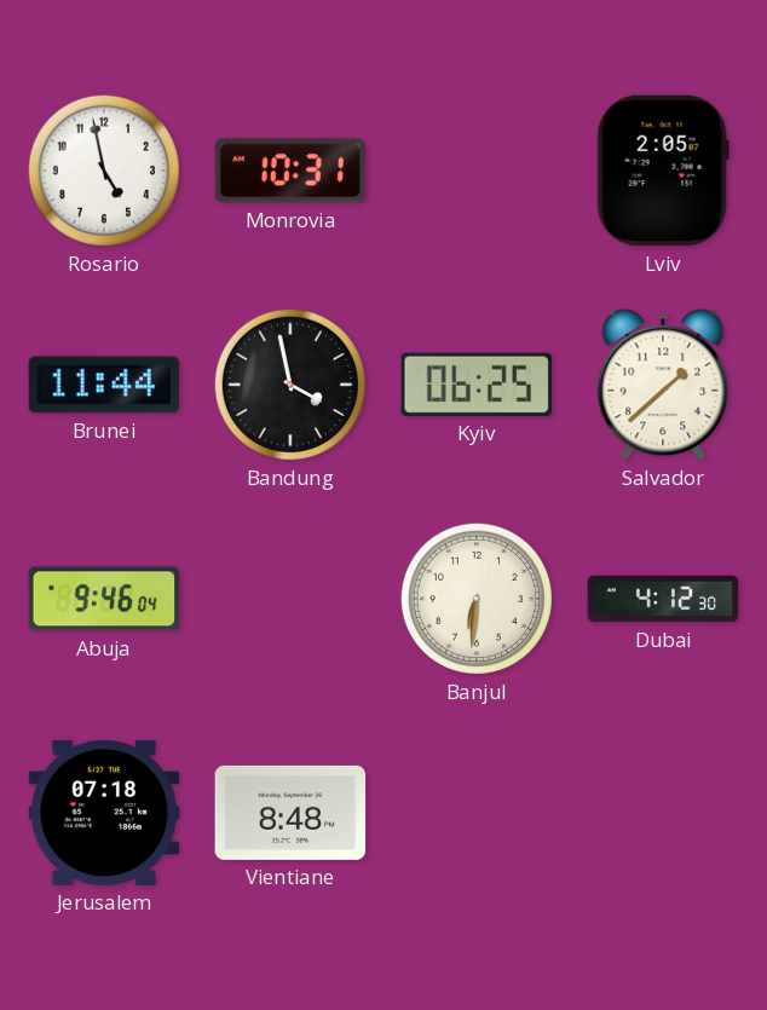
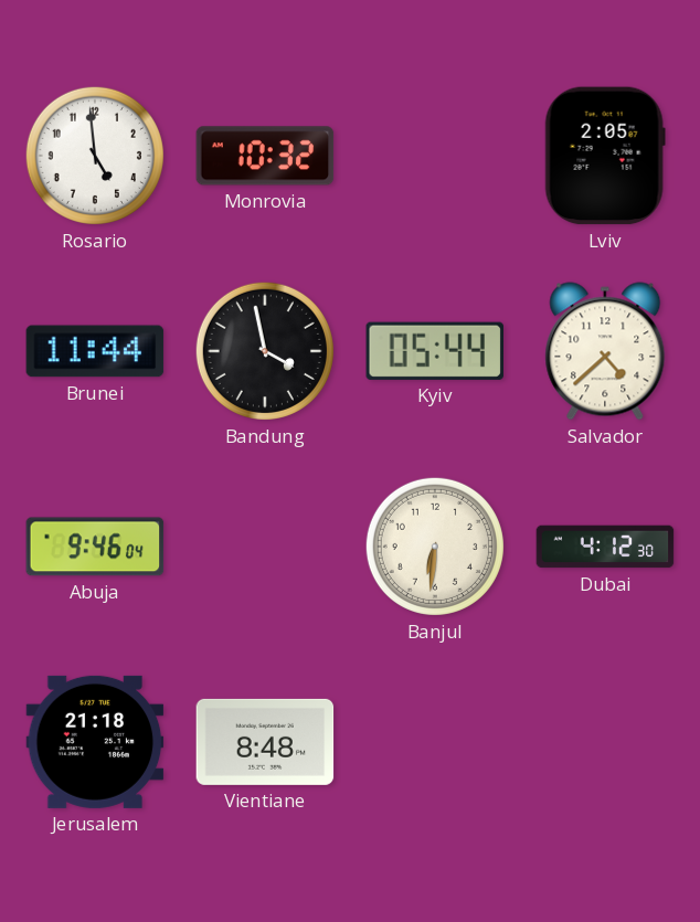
Rosario: 4:58 -> 4:59 (95, 156)
Monrovia: 10:31 -> 10:32 (265, 156)
Kyiv: 06:25 -> 05:44 (434, 351)
Salvador: 1:38 -> 4:38 (605, 351)
Jerusalem: 07:18 -> 21:18 (95, 742)
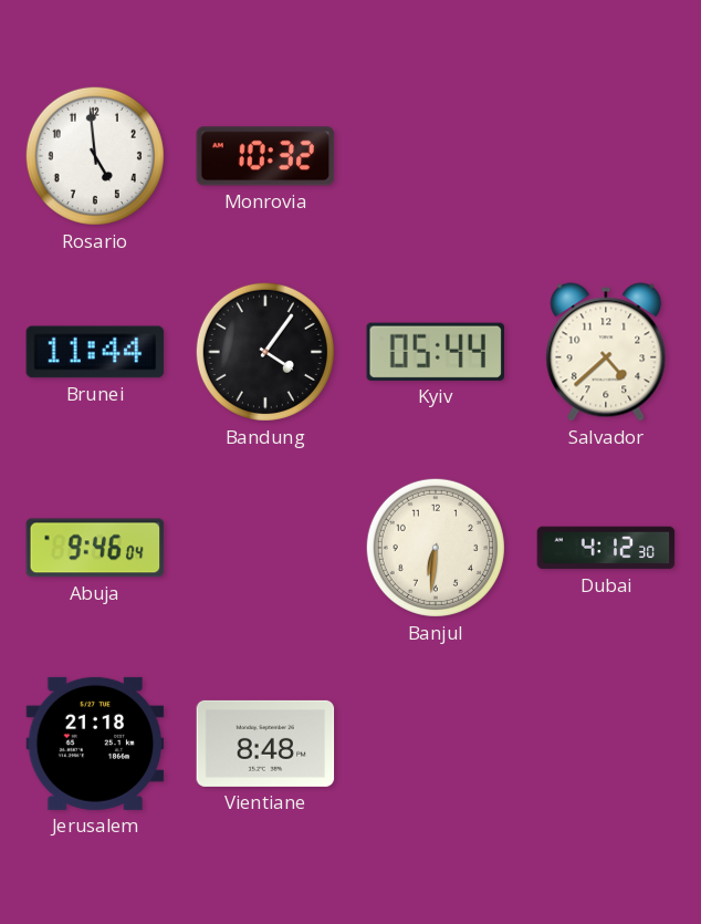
Lviv: 2:05 -> none (605, 156)
Bandung: 3:58 -> 4:06 (265, 352)
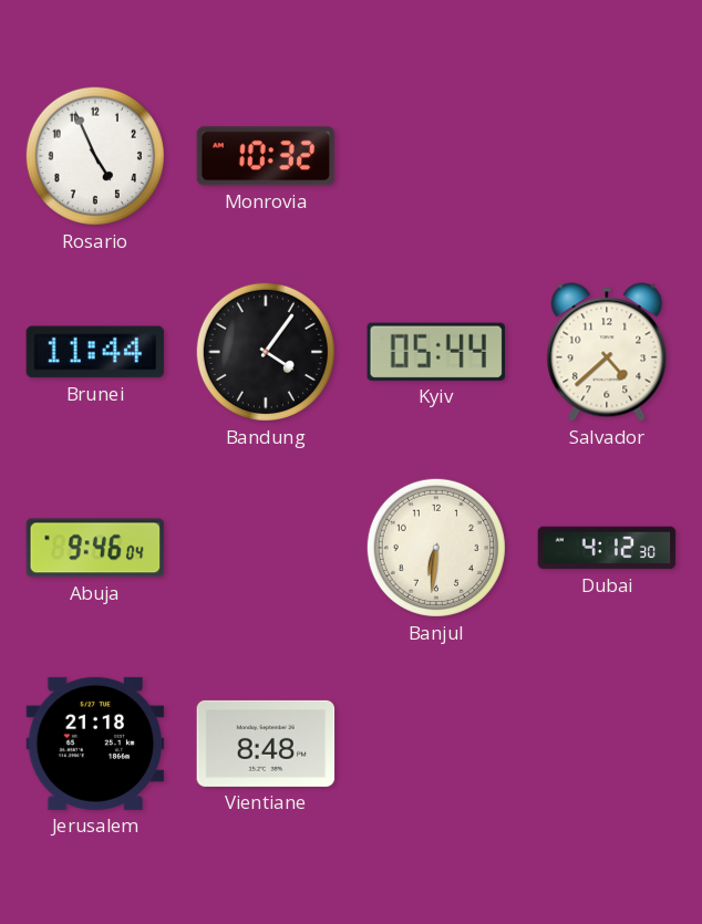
Rosario: 4:59 -> 4:56 (95, 156)
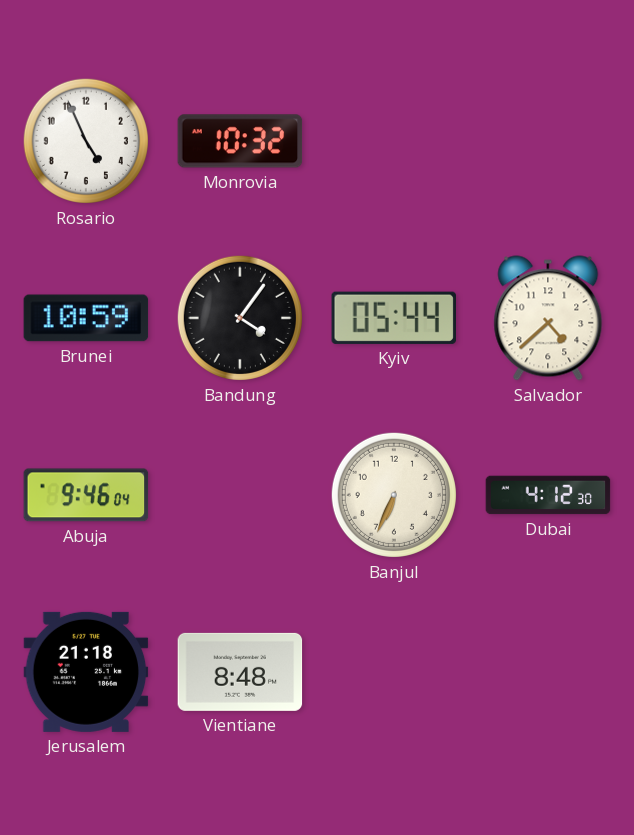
Brunei: 11:44 -> 10:59 (86, 318)
Banjul: 6:31 -> 6:34 (394, 495)
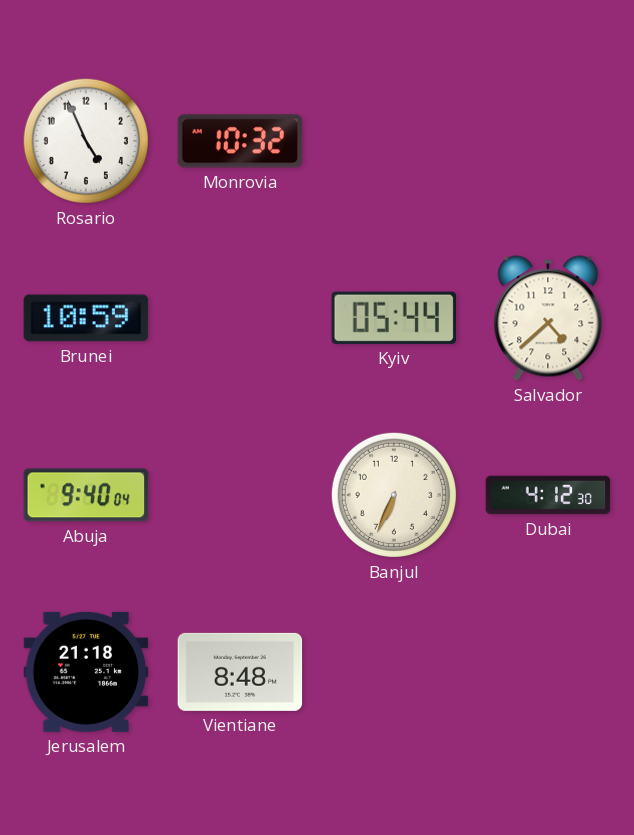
Bandung: 4:06 -> none (240, 318)
Abuja: 9:46 -> 9:40 (86, 495)
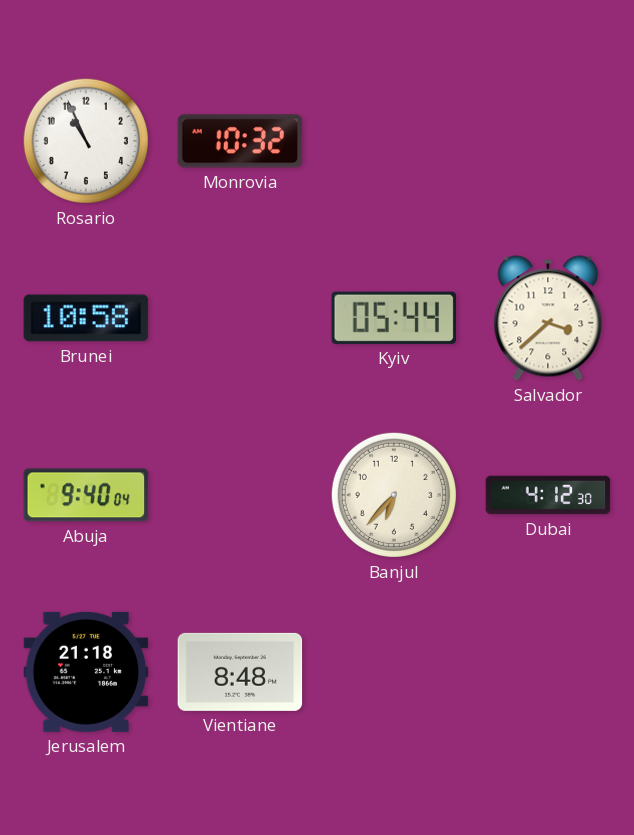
Rosario: 4:56 -> 10:56 (86, 141)
Brunei: 10:59 -> 10:58 (86, 318)
Salvador: 4:38 -> 3:38 (548, 318)
Banjul: 6:34 -> 6:37 (394, 495)
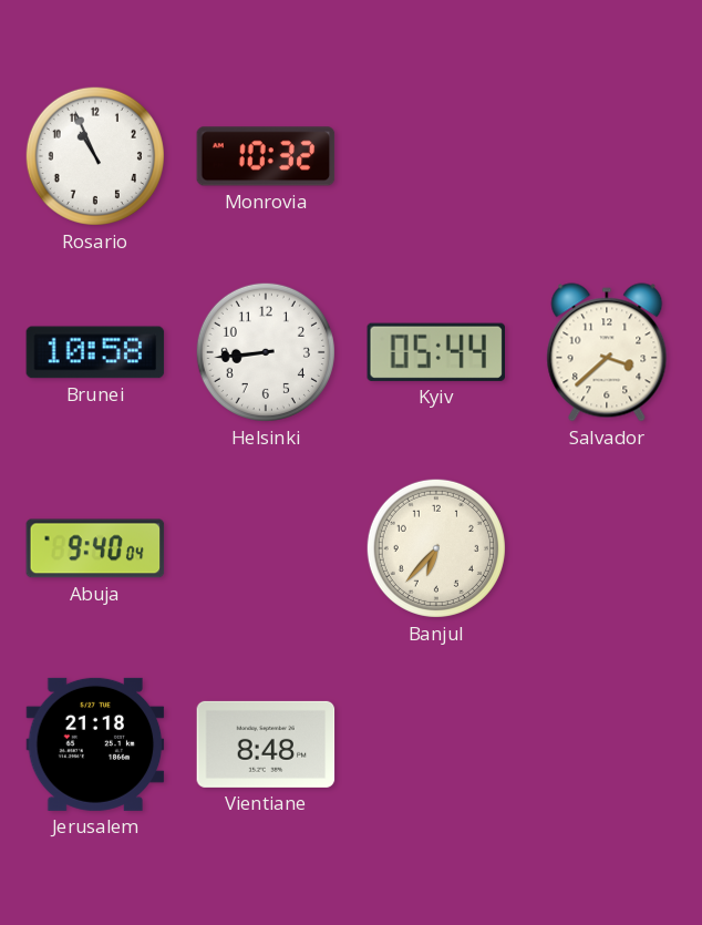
Helsinki: none -> 8:44 (266, 352)
Dubai: 4:12 -> none (548, 495)
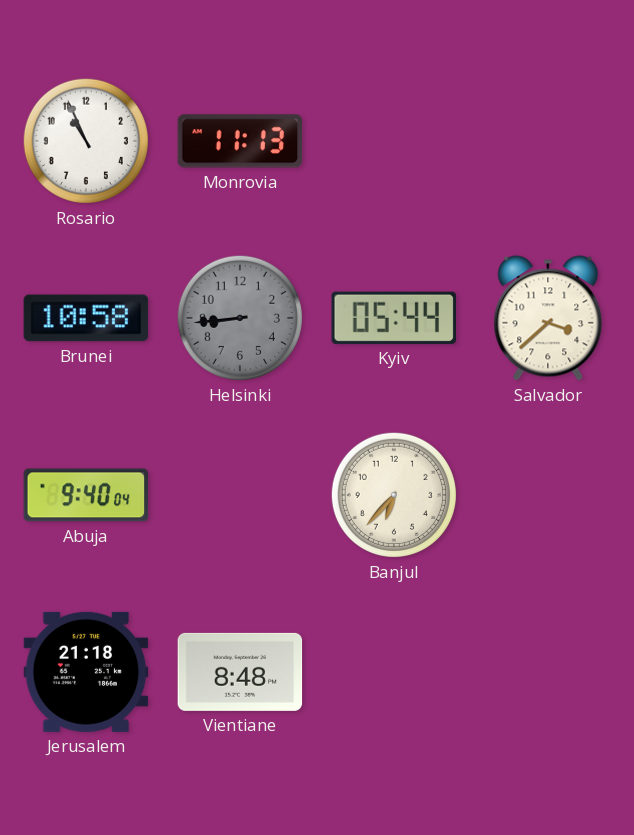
Monrovia: 10:32 -> 11:13 (240, 141)
Helsinki dial: white -> grey (240, 318)
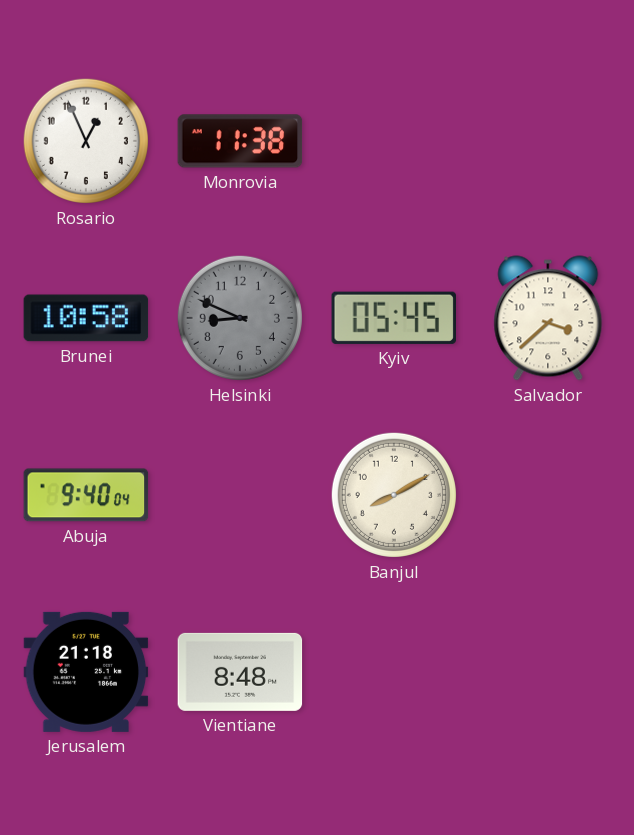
Rosario: 10:56 -> 12:56 (86, 141)
Monrovia: 11:13 -> 11:38 (240, 141)
Helsinki: 8:44 -> 8:49 (240, 318)
Kyiv: 05:44 -> 05:45 (393, 318)
Banjul: 6:37 -> 8:10 (394, 495)
